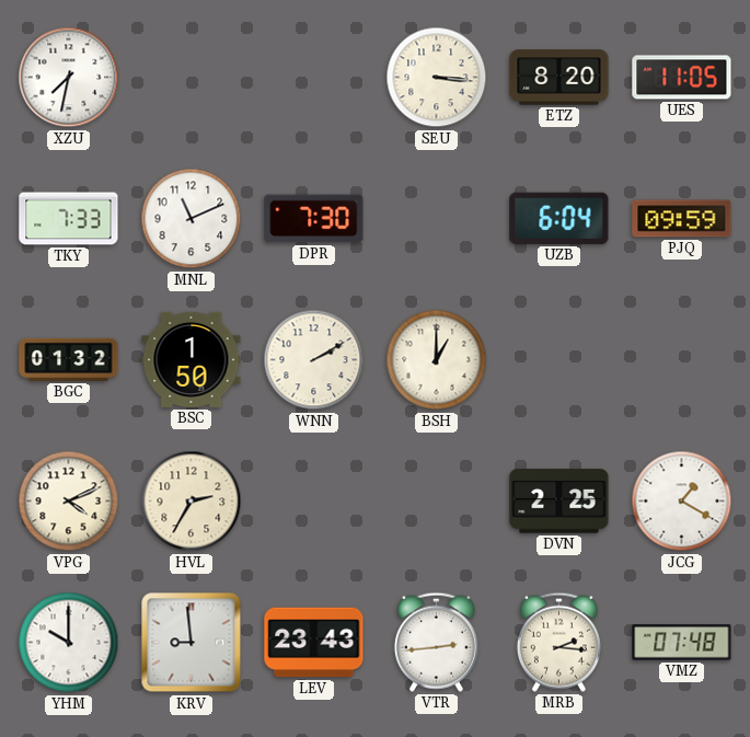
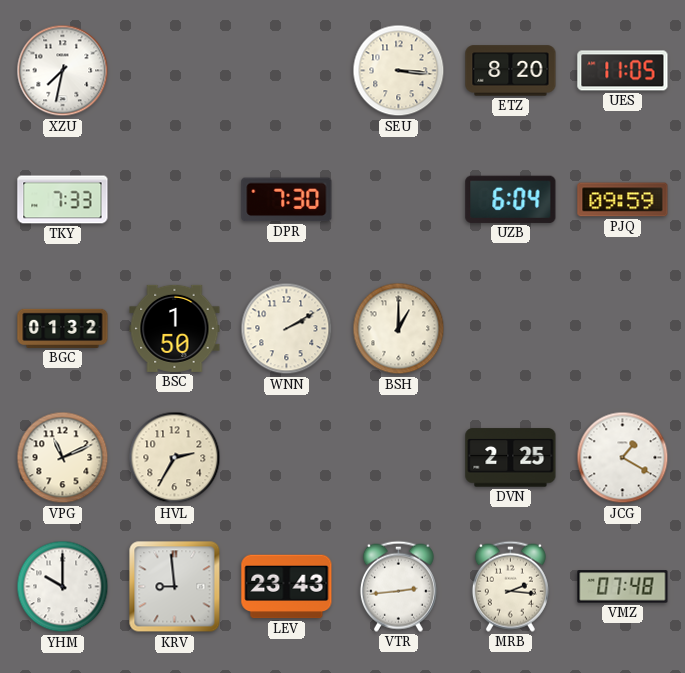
MNL: 11:11 -> none (192, 219)
VPG: 4:11 -> 11:11 (63, 458)
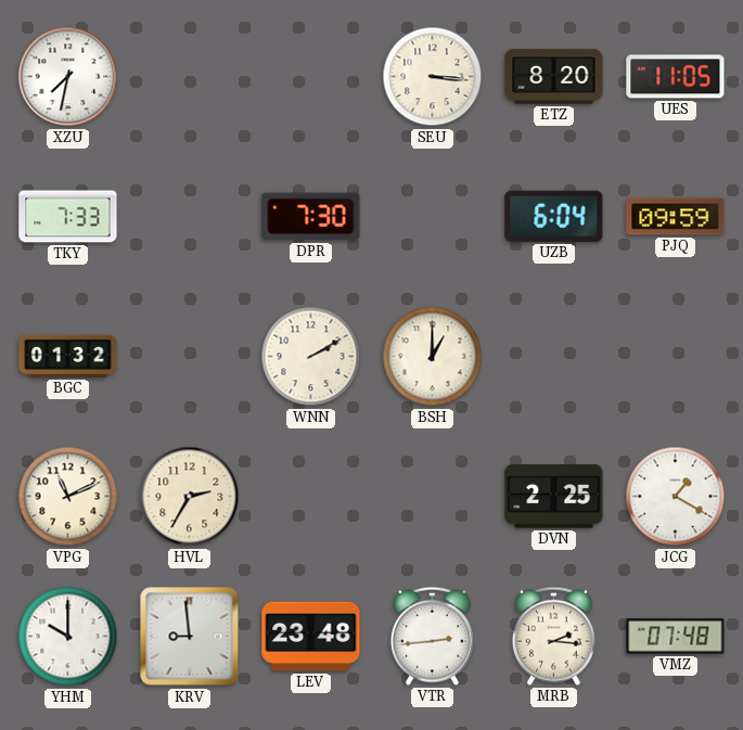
BSC: 1:50 -> none (175, 328)
LEV: 23:43 -> 23:48 (311, 637)
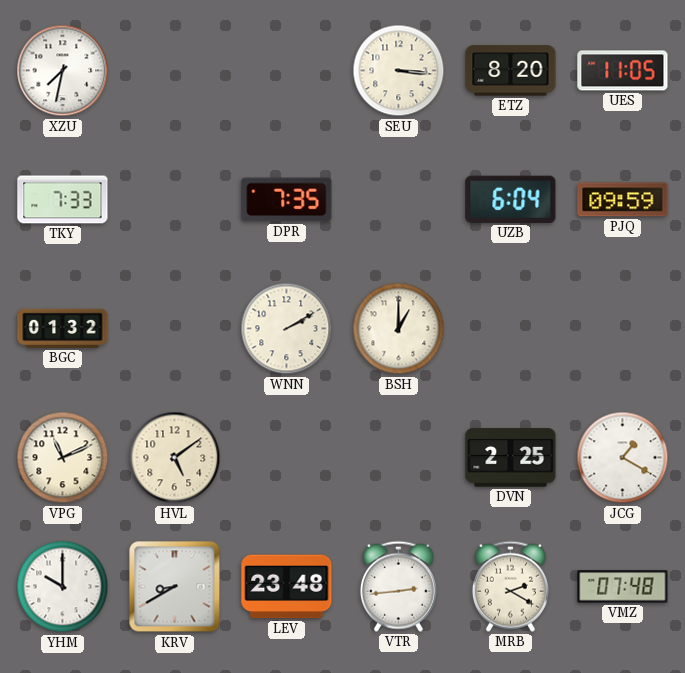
DPR: 7:30 -> 7:35 (287, 200)
HVL: 2:35 -> 5:09 (175, 458)
KRV: 8:59 -> 8:40 (175, 587)
MRB: 2:16 -> 2:20 (510, 586)
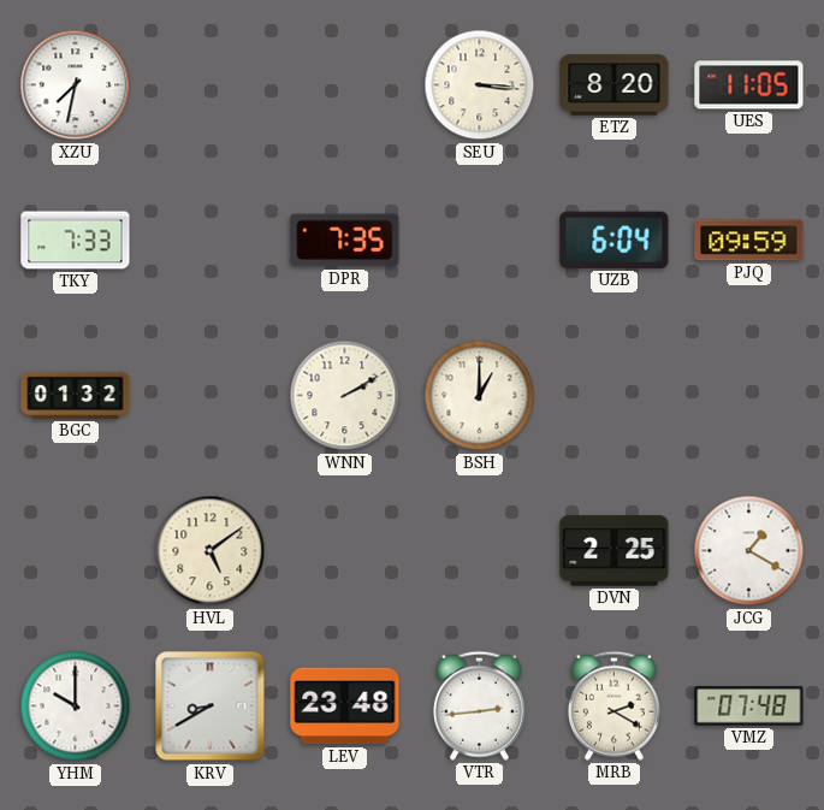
VPG: 11:11 -> none (63, 458)
